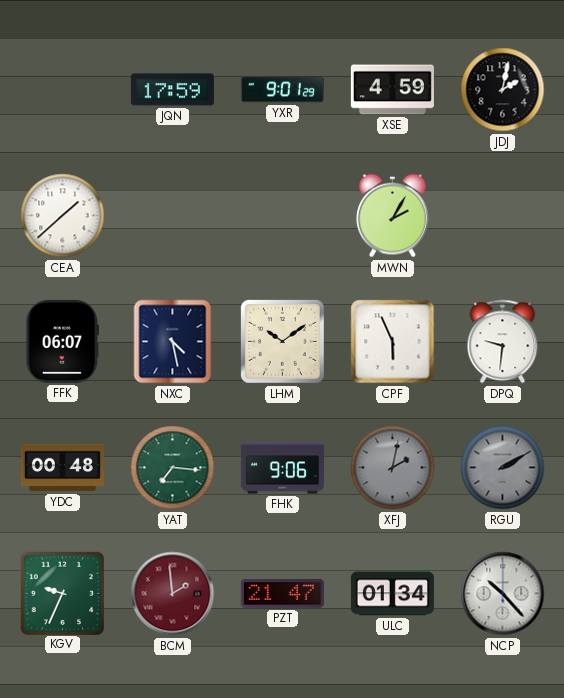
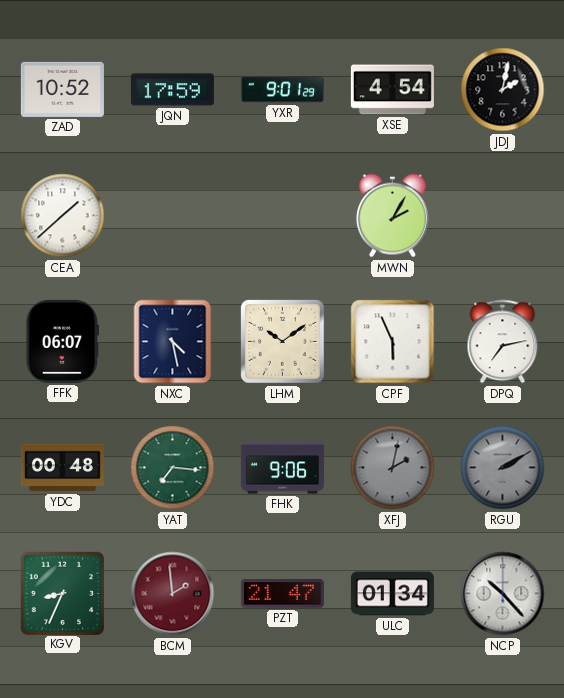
ZAD: none -> 10:52 (62, 89)
XSE: 4:59 -> 4:54 (392, 90)
DPQ: 9:31 -> 7:13 (503, 342)
KGV: 9:34 -> 8:34 (62, 593)
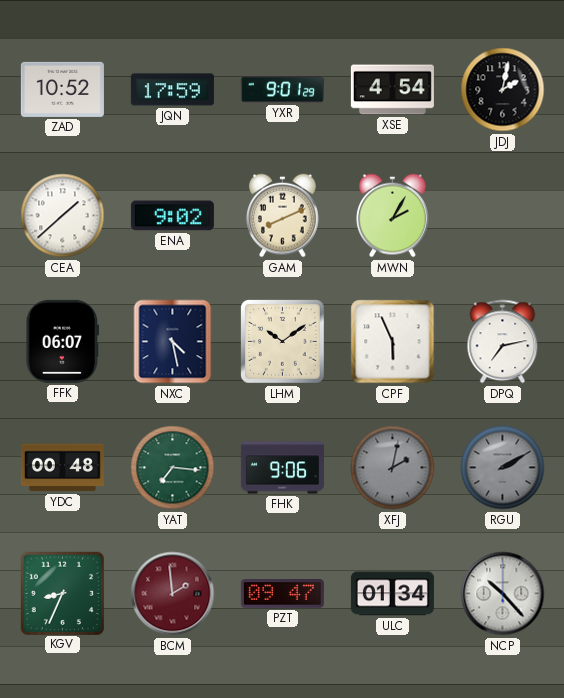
ENA: none -> 9:02 (172, 216)
GAM: none -> 8:11 (282, 216)
PZT: 21:47 -> 09:47 (282, 594)
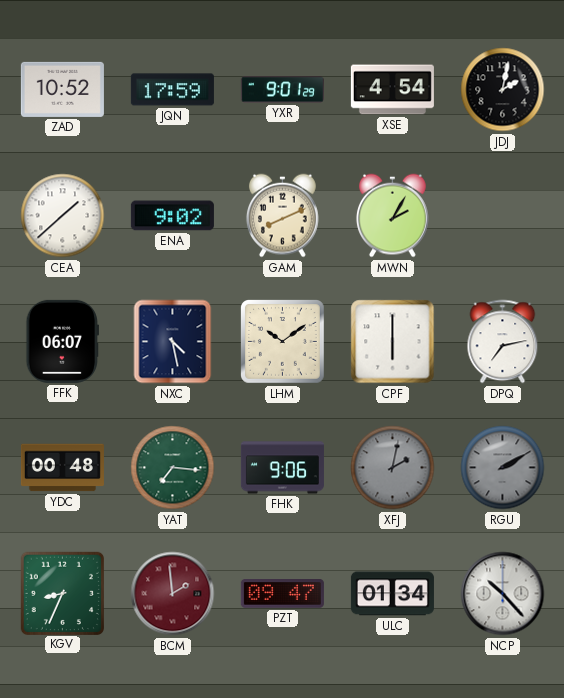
CPF: 5:56 -> 6:00 (393, 342)
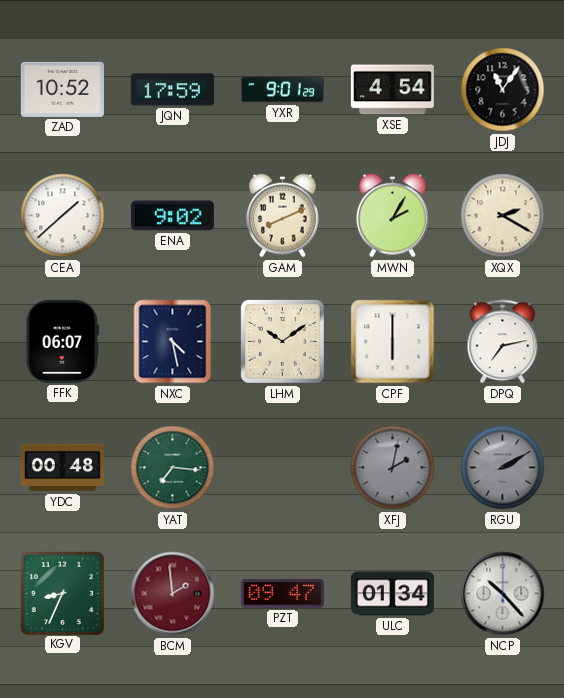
JDJ: 2:02 -> 11:06 (503, 90)
XQX: none -> 2:20 (503, 216)
FHK: 9:06 -> none (282, 468)
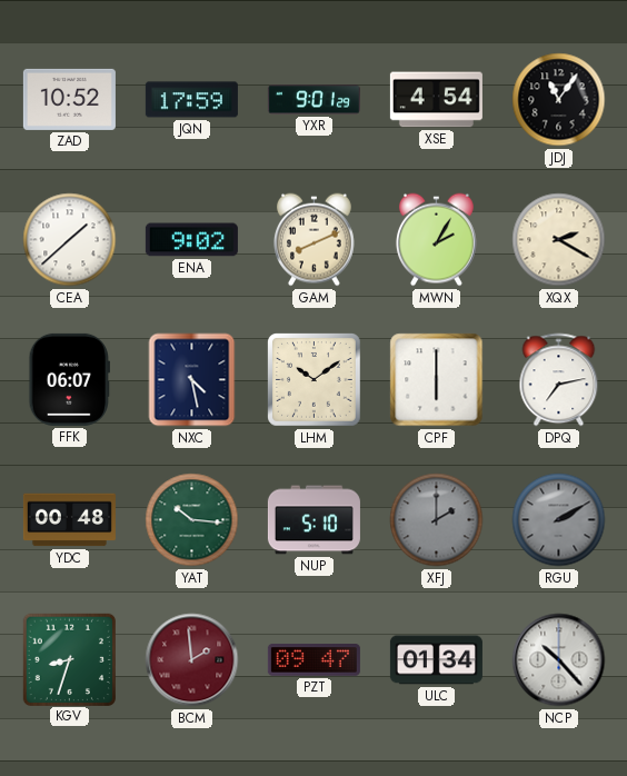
YAT: 7:16 -> 10:16 (192, 520)
NUP: none -> 5:10 (313, 520)
XFJ: 2:02 -> 2:00 (437, 520)
KGV: 8:34 -> 8:33 (69, 659)
